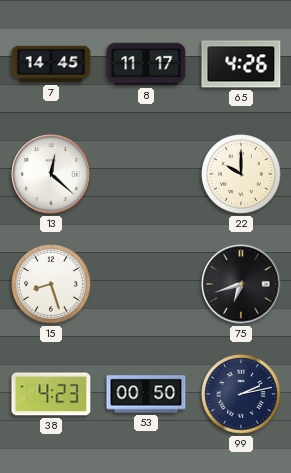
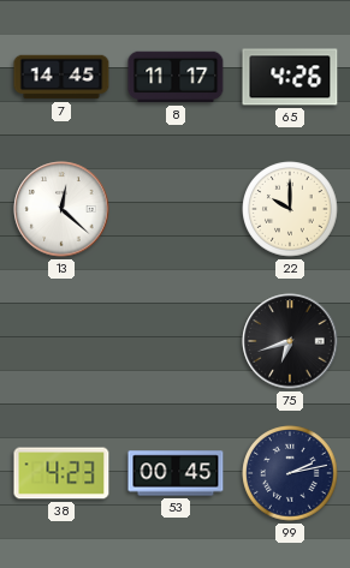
15: 8:27 -> none (51, 284)
53: 00:50 -> 00:45 (176, 473)
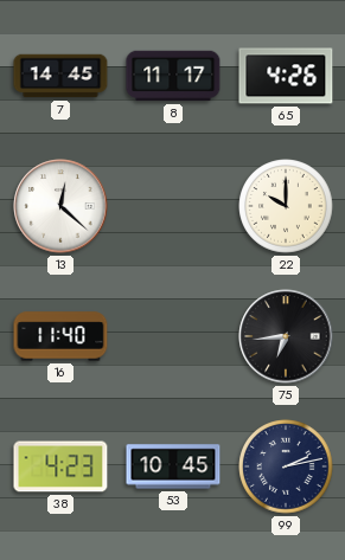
16: none -> 11:40 (60, 336)
75: 6:42 -> 6:44 (286, 336)
53: 00:45 -> 10:45 (173, 466)
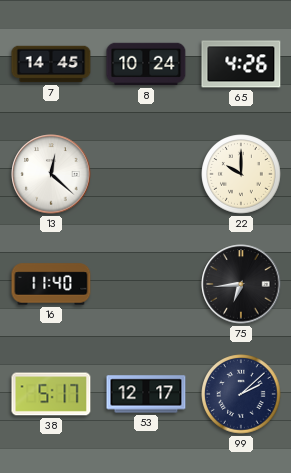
8: 11:17 -> 10:24 (146, 64)
38: 4:23 -> 5:17 (51, 394)
53: 10:45 -> 12:17 (146, 394)
99: 2:13 -> 2:08 (241, 394)
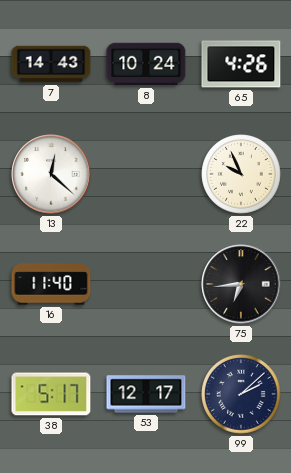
7: 14:45 -> 14:43 (51, 64)
22: 10:00 -> 9:56 (241, 174)
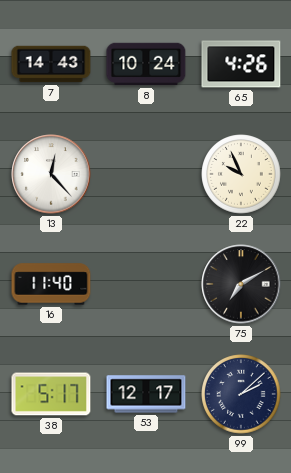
13: 12:22 -> 12:23 (51, 174)
75: 6:44 -> 7:10 (241, 284)
